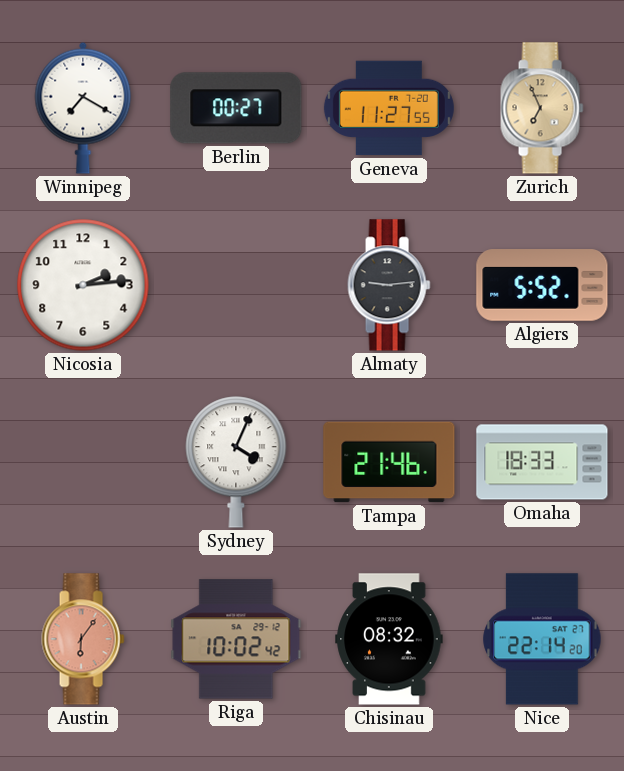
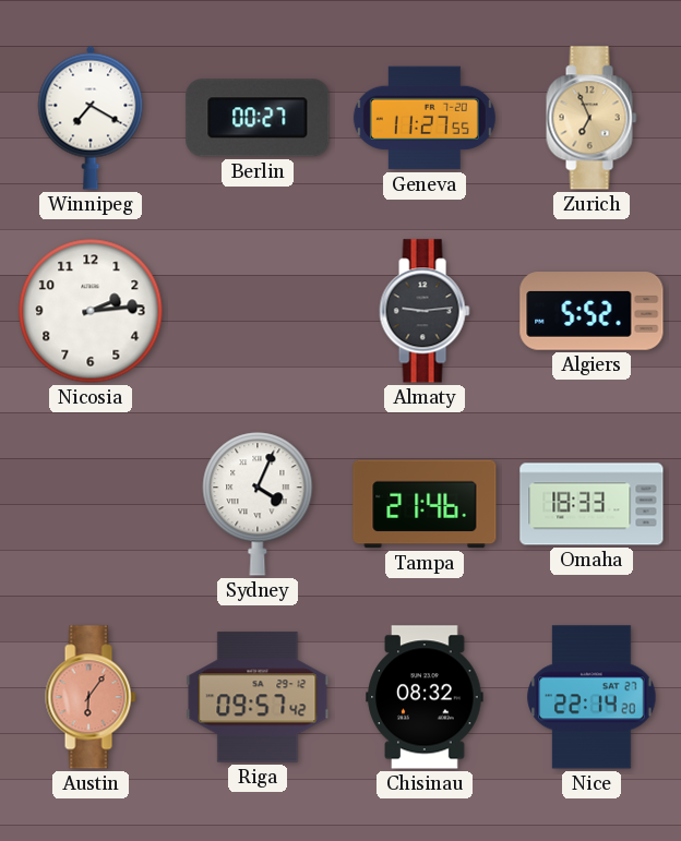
Riga: 10:02 -> 09:57 (258, 697)
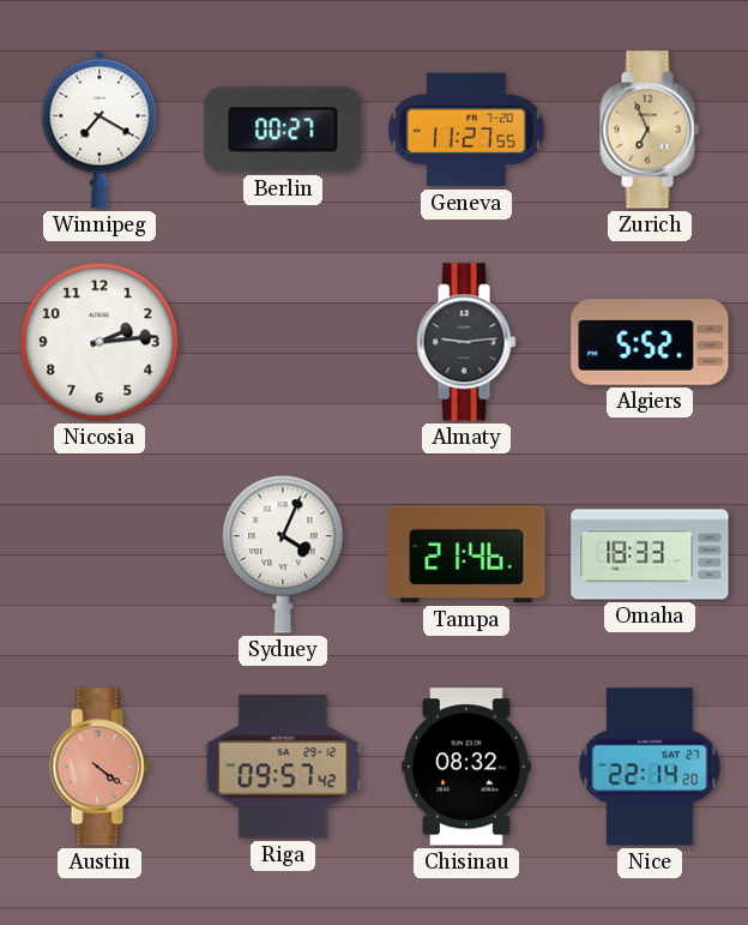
Austin: 6:06 -> 4:21 (99, 767)
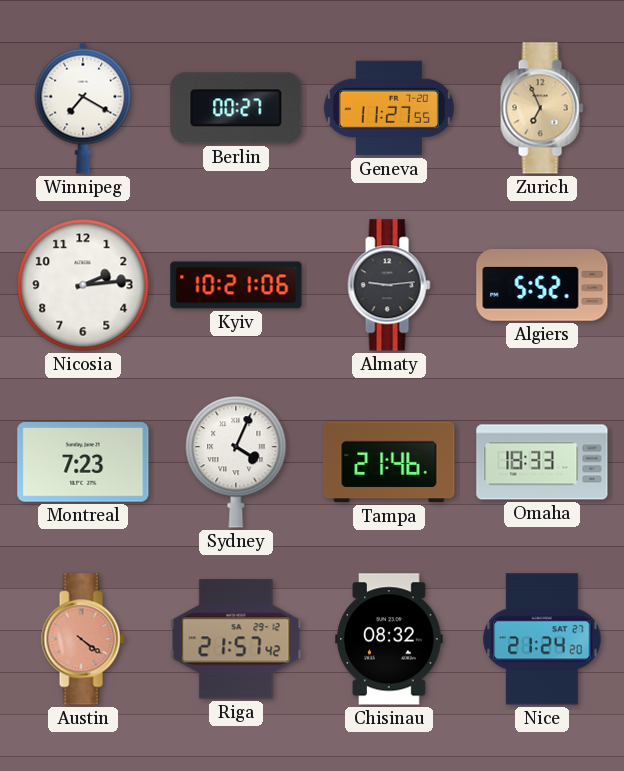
Kyiv: none -> 10:21 (236, 285)
Montreal: none -> 7:23 (83, 462)
Riga: 09:57 -> 21:57 (236, 639)
Nice: 22:14 -> 21:24 (542, 639)
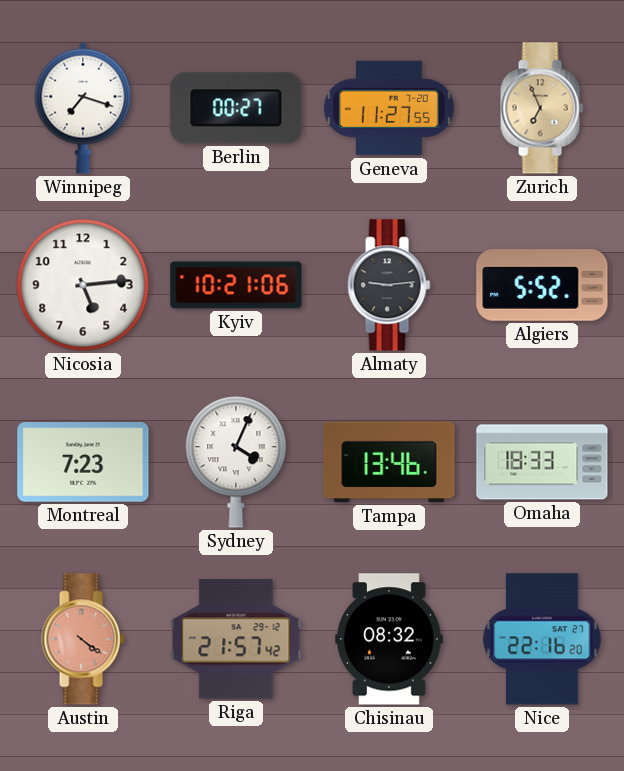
Winnipeg: 7:20 -> 7:18 (83, 108)
Nicosia: 2:14 -> 5:14 (83, 285)
Tampa: 21:46 -> 13:46 (389, 462)
Nice: 21:24 -> 22:16 (542, 639)
